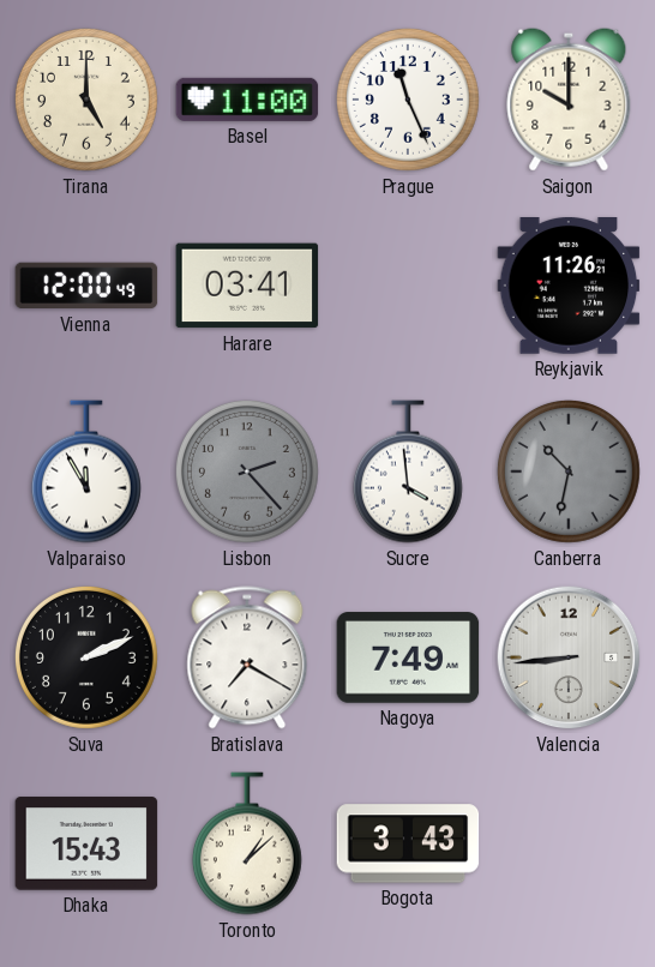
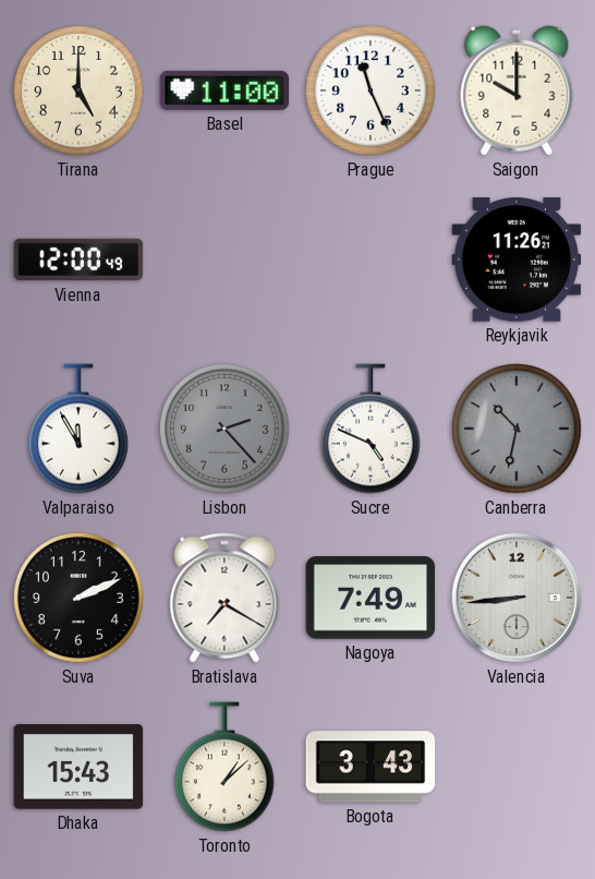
Harare: 03:41 -> none (247, 286)
Sucre: 3:59 -> 4:49 (371, 429)
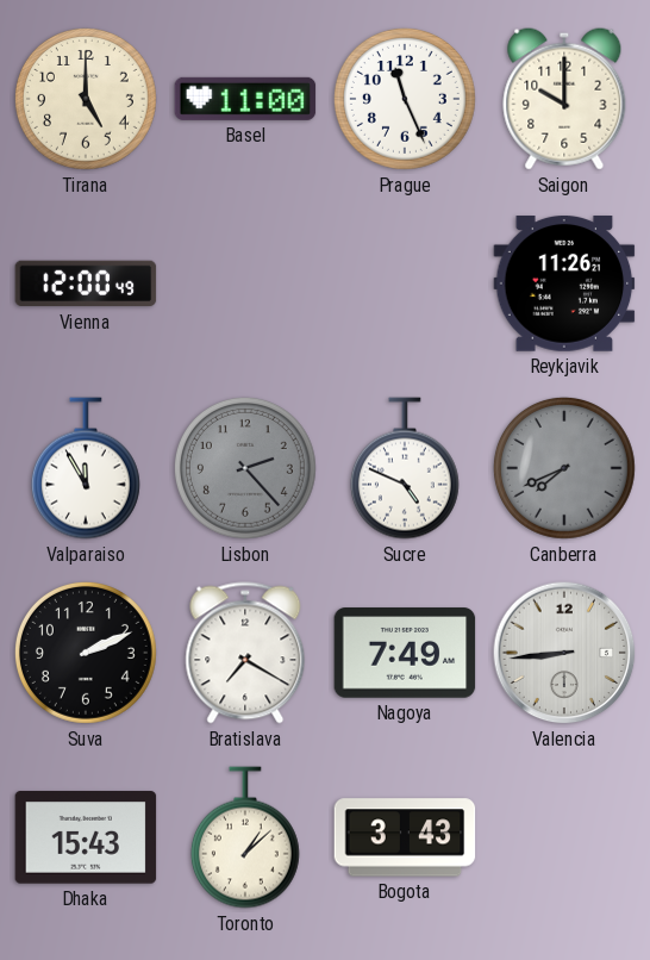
Canberra: 10:32 -> 7:41 (564, 468)
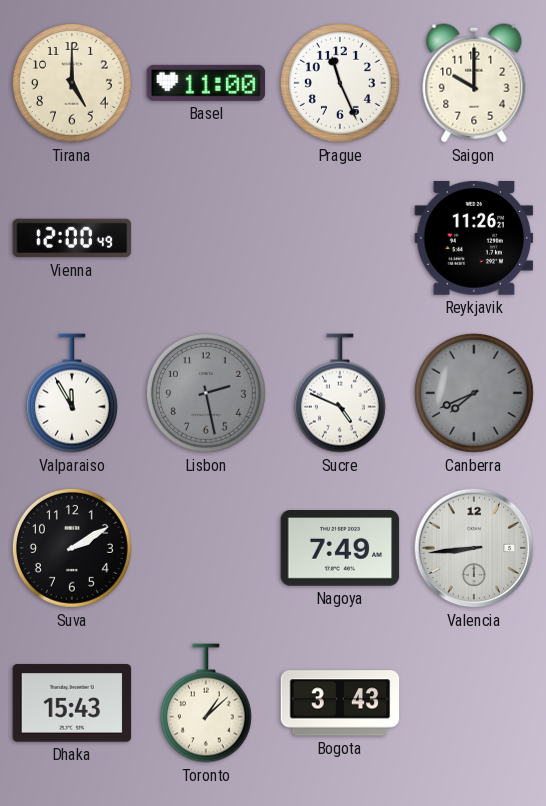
Lisbon: 2:23 -> 2:28 (206, 393)
Suva: 2:11 -> 2:10 (72, 548)
Bratislava: 7:20 -> none (245, 653)
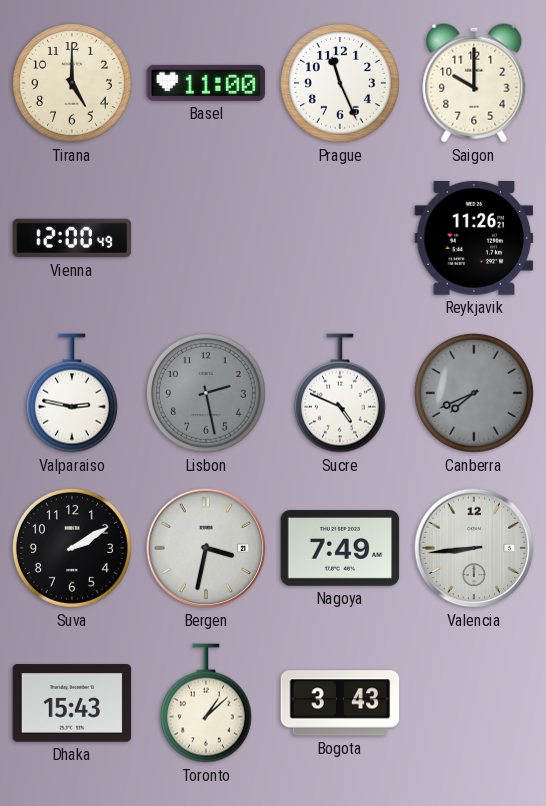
Valparaiso: 11:55 -> 2:47 (72, 393)
Bergen: none -> 3:32 (206, 548)
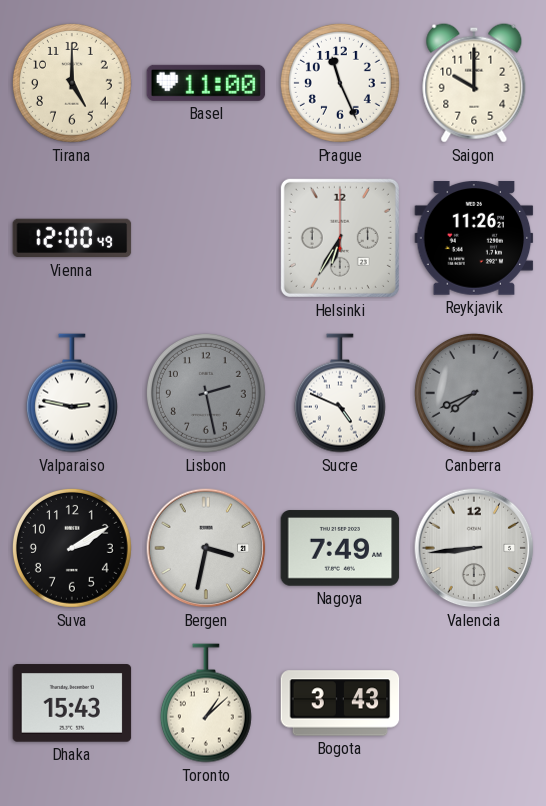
Helsinki: none -> 6:35 (340, 238)
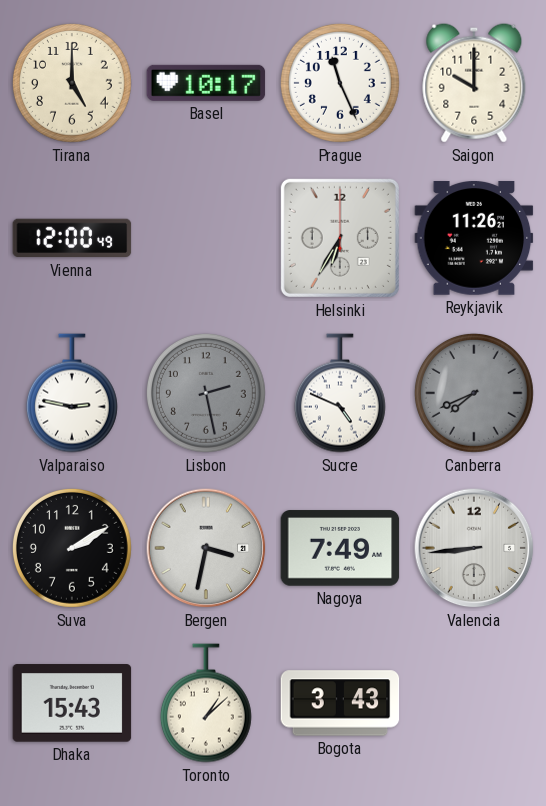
Basel: 11:00 -> 10:17 (206, 83)
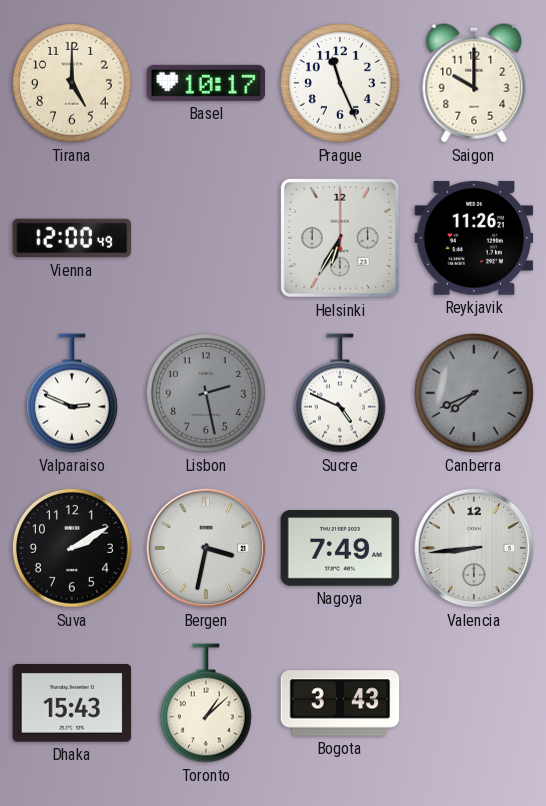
Valparaiso: 2:47 -> 2:49 (72, 393)
